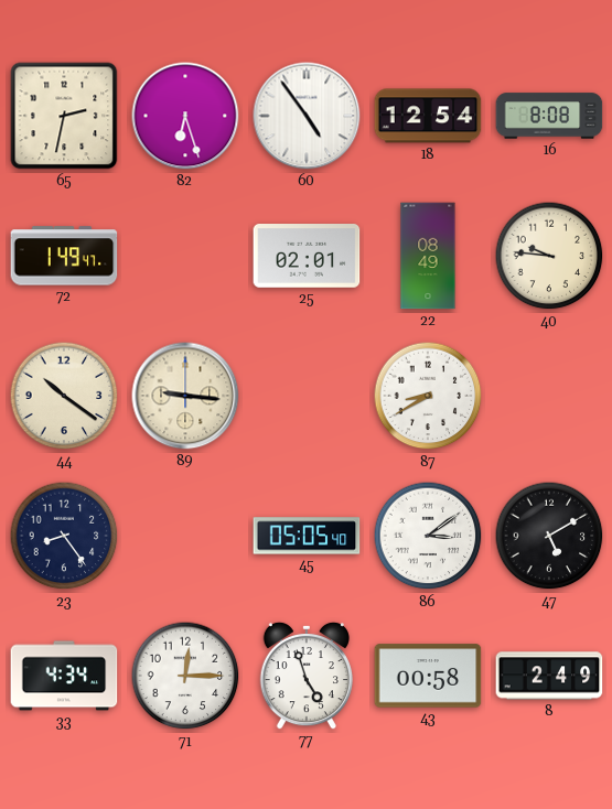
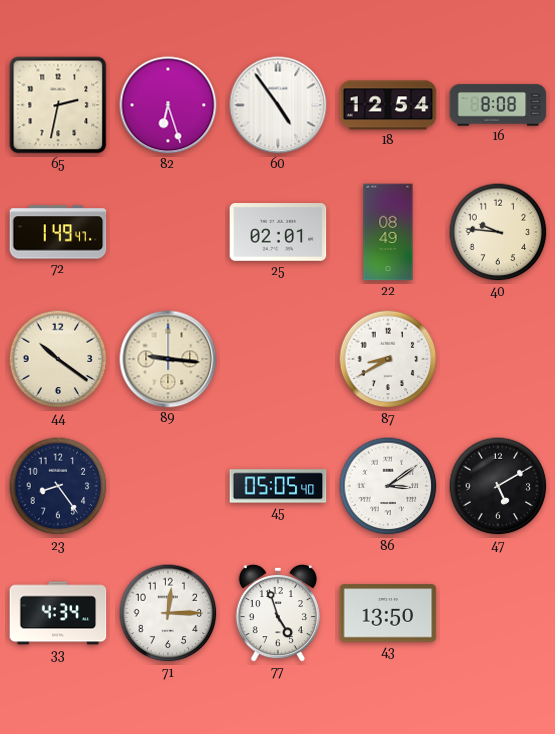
43: 00:58 -> 13:50 (388, 613)
8: 2:49 -> none (549, 676)
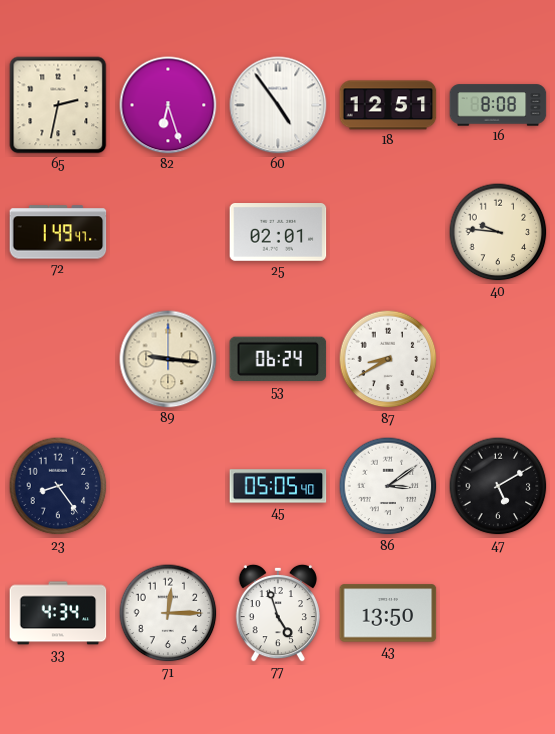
18: 12:54 -> 12:51 (388, 105)
22: 08:49 -> none (388, 232)
44: 10:21 -> none (58, 359)
53: none -> 06:24 (278, 359)
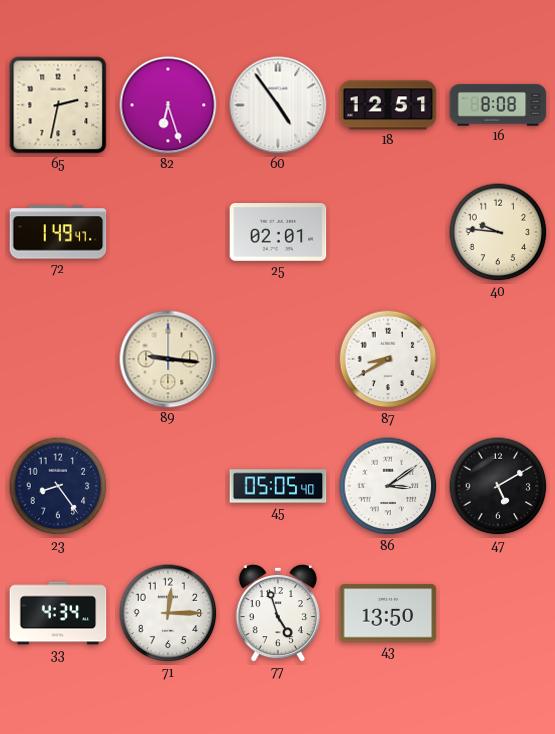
53: 06:24 -> none (278, 359)
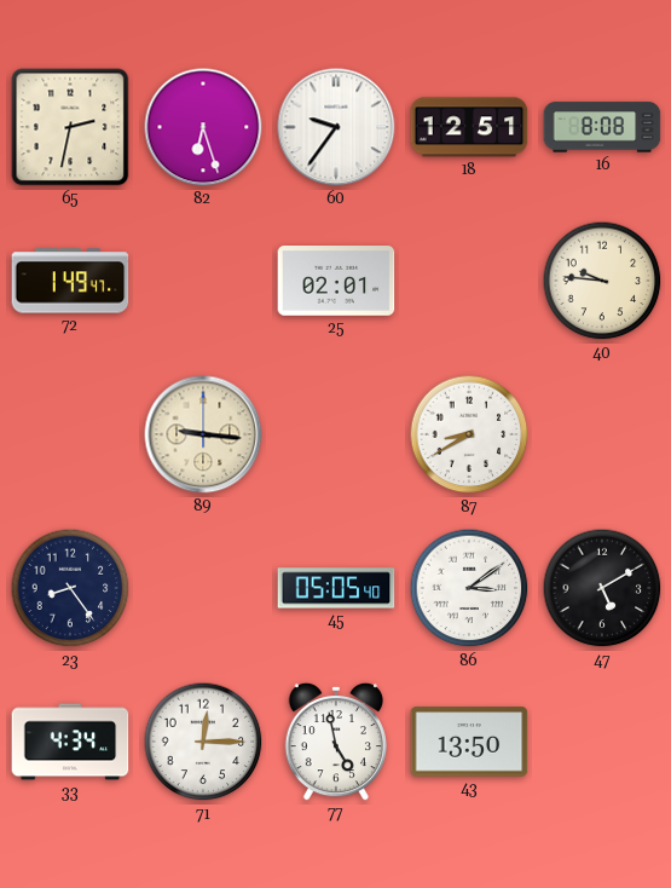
60: 4:54 -> 9:36 (336, 127)
77: 4:57 -> 4:58 (335, 742)
